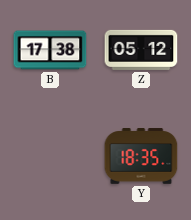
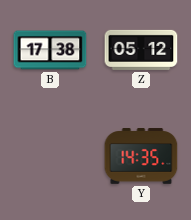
Y: 18:35 -> 14:35 (141, 156)
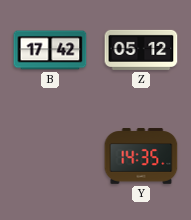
B: 17:38 -> 17:42 (50, 50)
